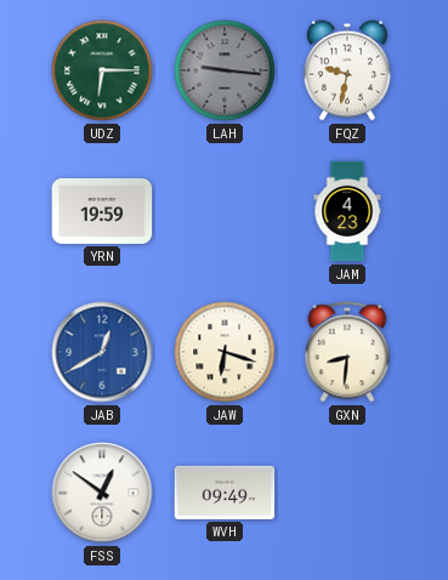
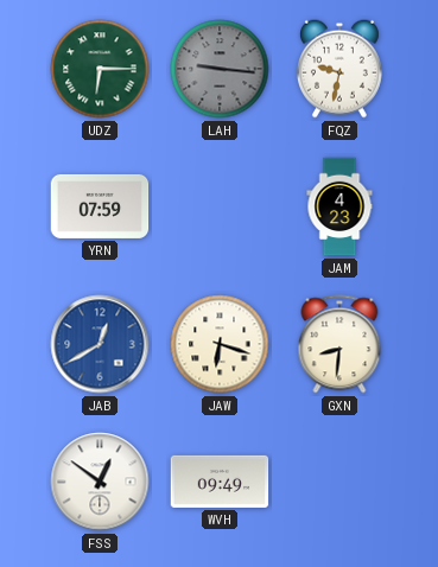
YRN: 19:59 -> 07:59 (100, 206)
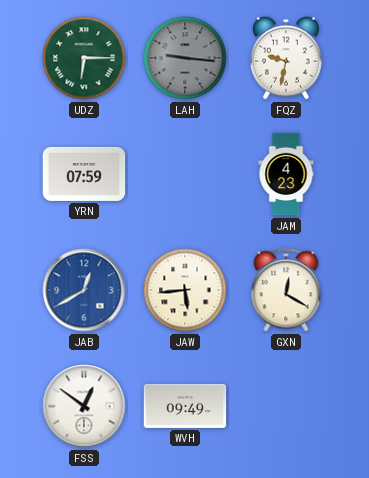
JAW: 6:18 -> 5:44 (185, 290)
GXN: 8:31 -> 12:20 (286, 290)
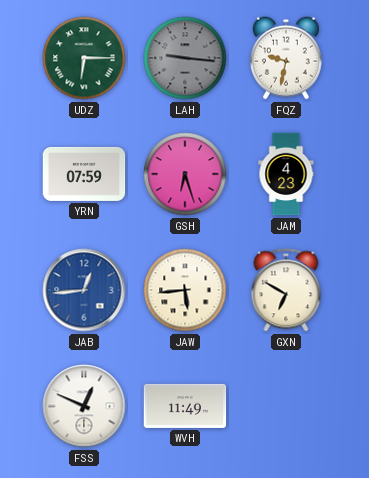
GSH: none -> 6:27 (185, 174)
JAB: 12:40 -> 12:44 (84, 290)
GXN: 12:20 -> 6:50 (286, 290)
FSS: 12:51 -> 12:49 (84, 406)
WVH: 09:49 -> 11:49 (185, 406)
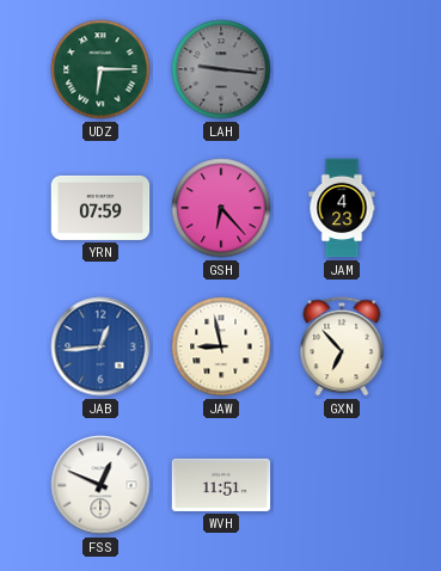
FQZ: 9:32 -> none (286, 58)
GSH: 6:27 -> 6:23 (221, 208)
JAW: 5:44 -> 8:58 (221, 346)
GXN: 6:50 -> 6:53 (342, 346)
WVH: 11:49 -> 11:51 (221, 485)
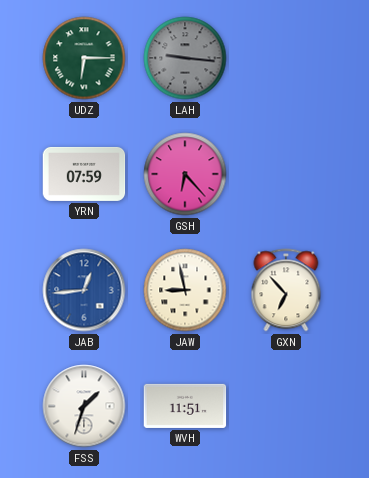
JAM: 4:23 -> none (342, 208)
FSS: 12:49 -> 1:33 (84, 406)
